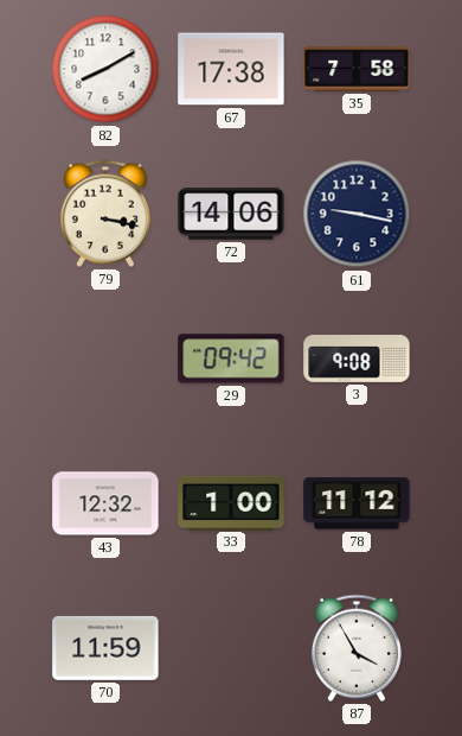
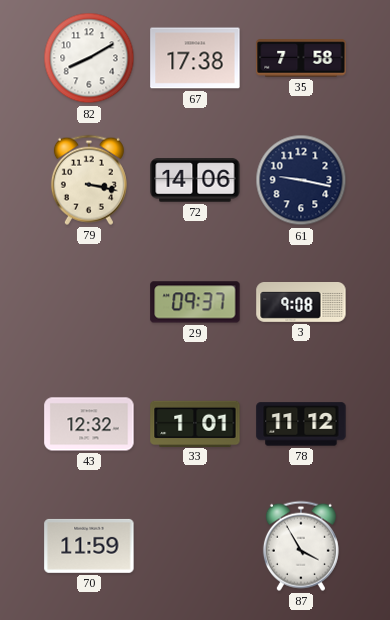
29: 09:42 -> 09:37 (195, 302)
33: 1:00 -> 1:01 (195, 423)
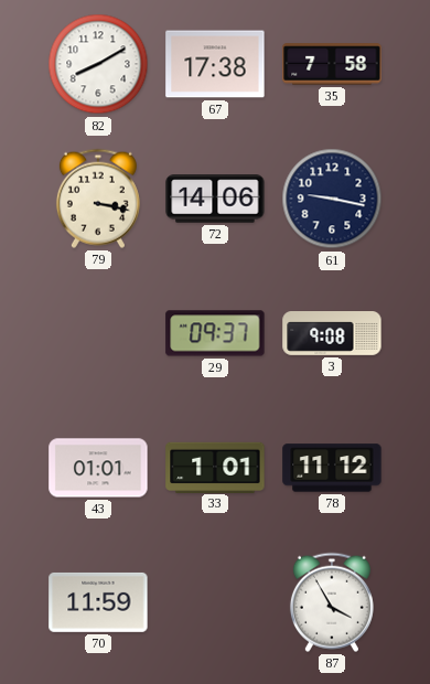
43: 12:32 -> 01:01 (98, 468)
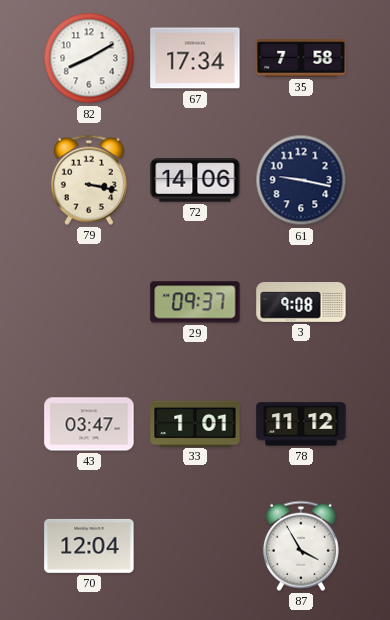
67: 17:38 -> 17:34 (195, 58)
43: 01:01 -> 03:47 (89, 424)
70: 11:59 -> 12:04 (89, 546)
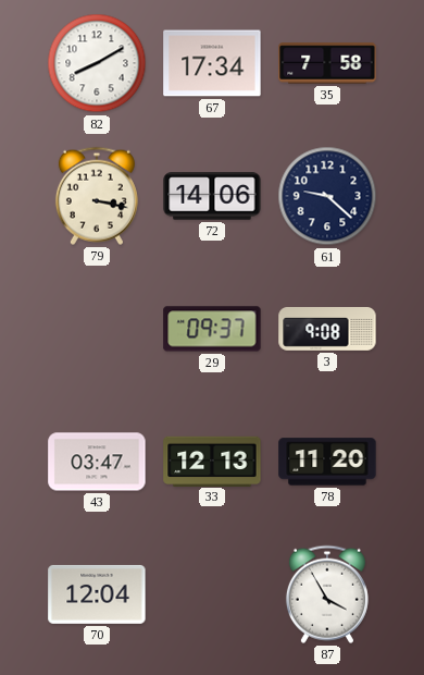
61: 9:17 -> 9:22 (327, 196)
33: 1:01 -> 12:13 (212, 461)
78: 11:12 -> 11:20 (327, 462)
